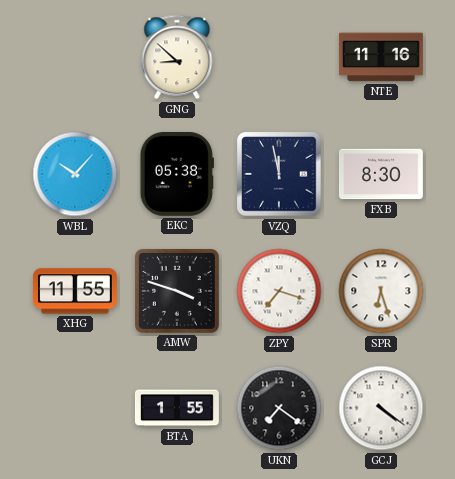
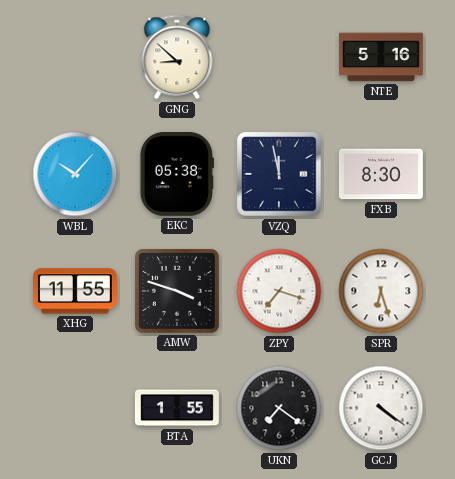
NTE: 11:16 -> 5:16 (381, 57)
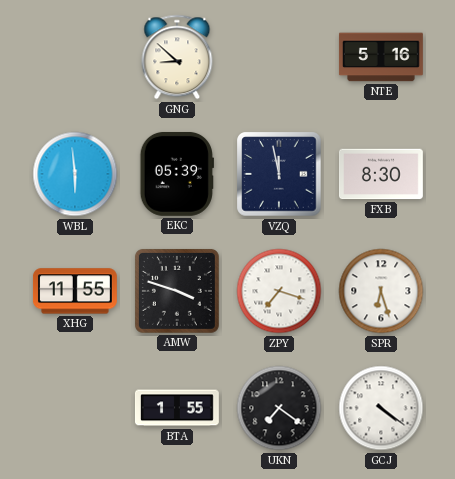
WBL: 10:07 -> 5:59 (75, 174)
EKC: 05:38 -> 05:39 (177, 174)
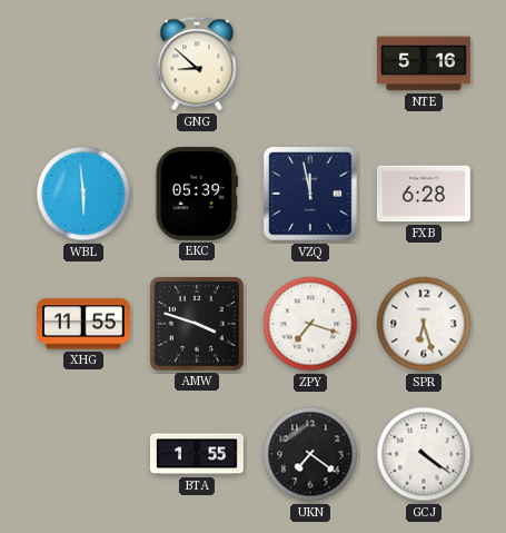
FXB: 8:30 -> 6:28 (424, 194)
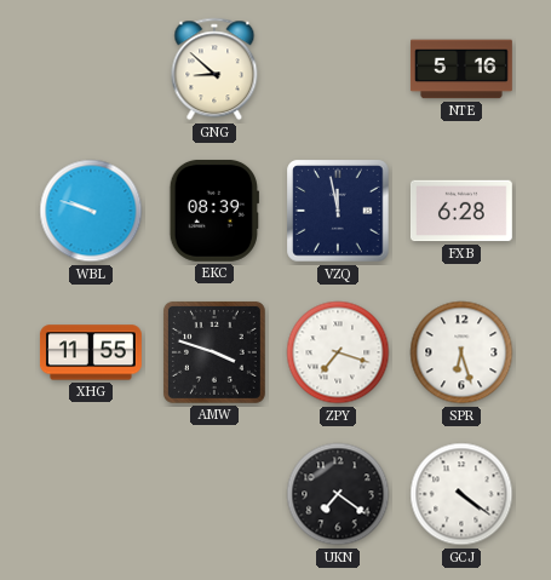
WBL: 5:59 -> 9:48 (91, 211)
EKC: 05:39 -> 08:39 (214, 211)
BTA: 1:55 -> none (197, 454)
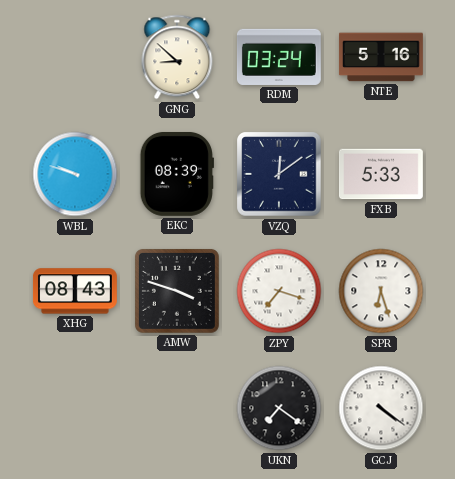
RDM: none -> 03:24 (279, 57)
VZQ: 11:58 -> 12:09 (279, 174)
FXB: 6:28 -> 5:33 (381, 174)
XHG: 11:55 -> 08:43 (75, 291)
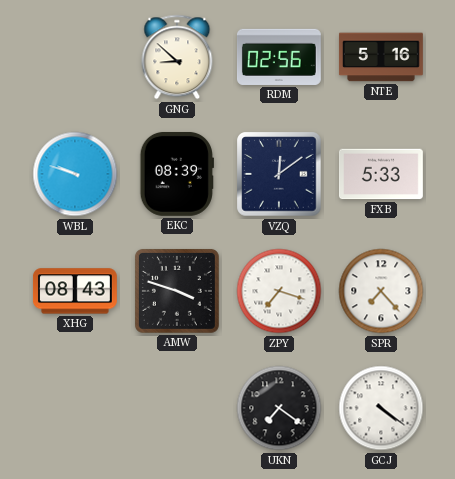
RDM: 03:24 -> 02:56 (279, 57)
SPR: 6:27 -> 7:23 (381, 291)
